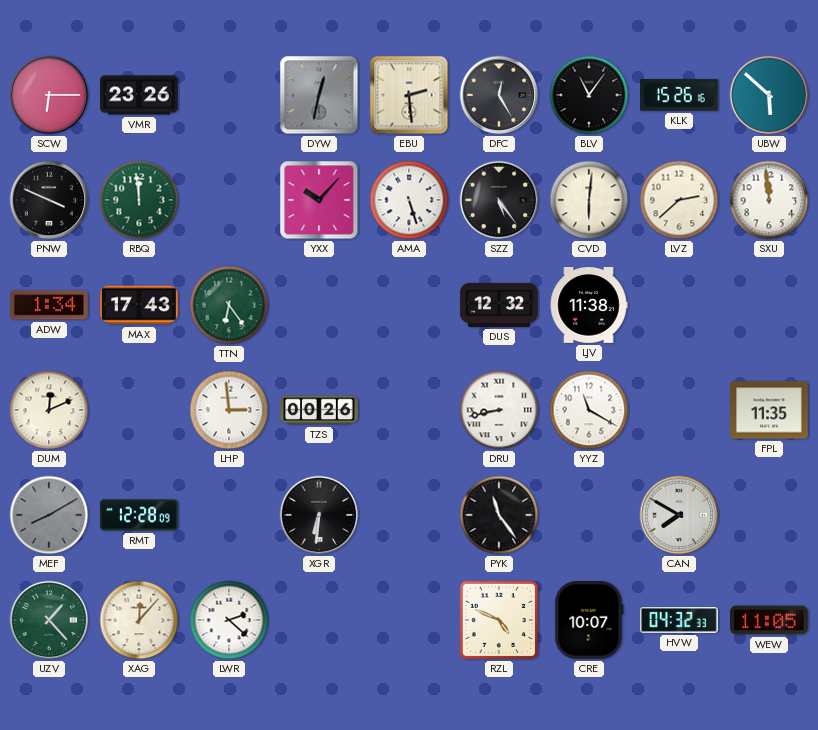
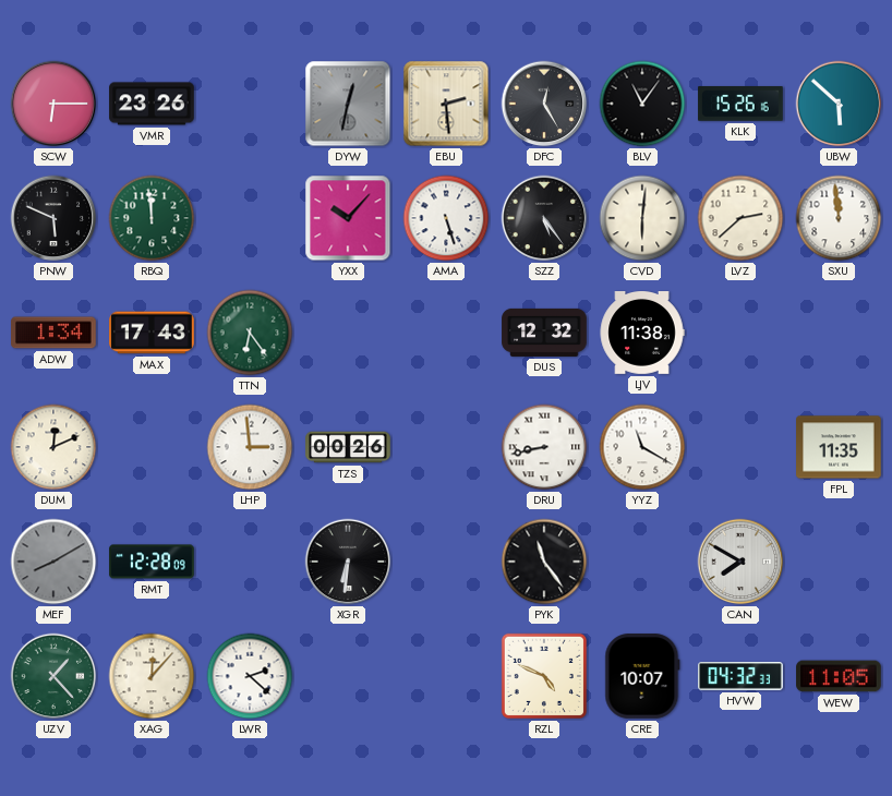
PNW: 3:49 -> 5:49 (53, 218)
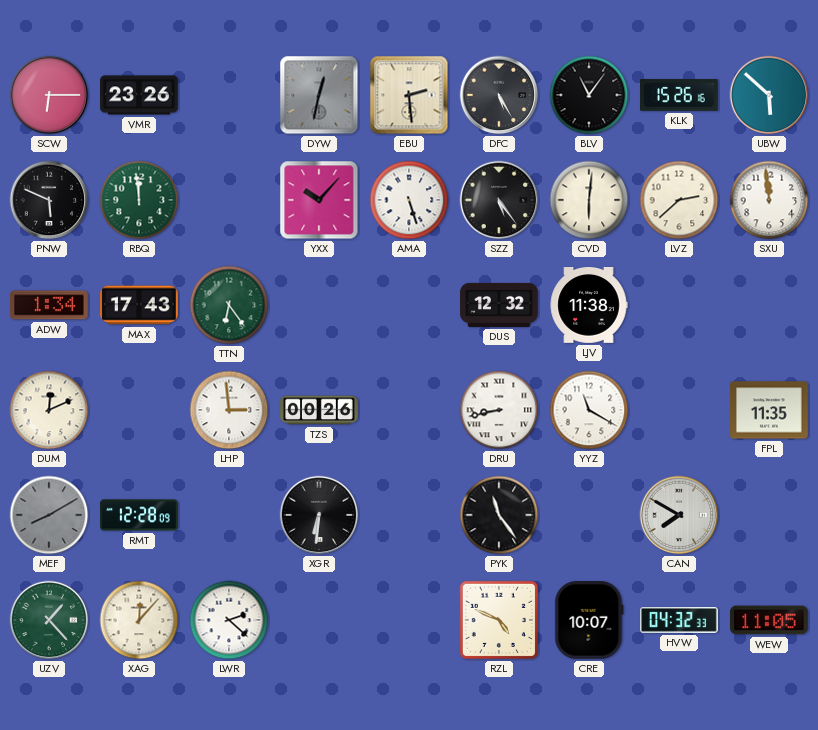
DFC: 12:25 -> 5:25 (499, 95)
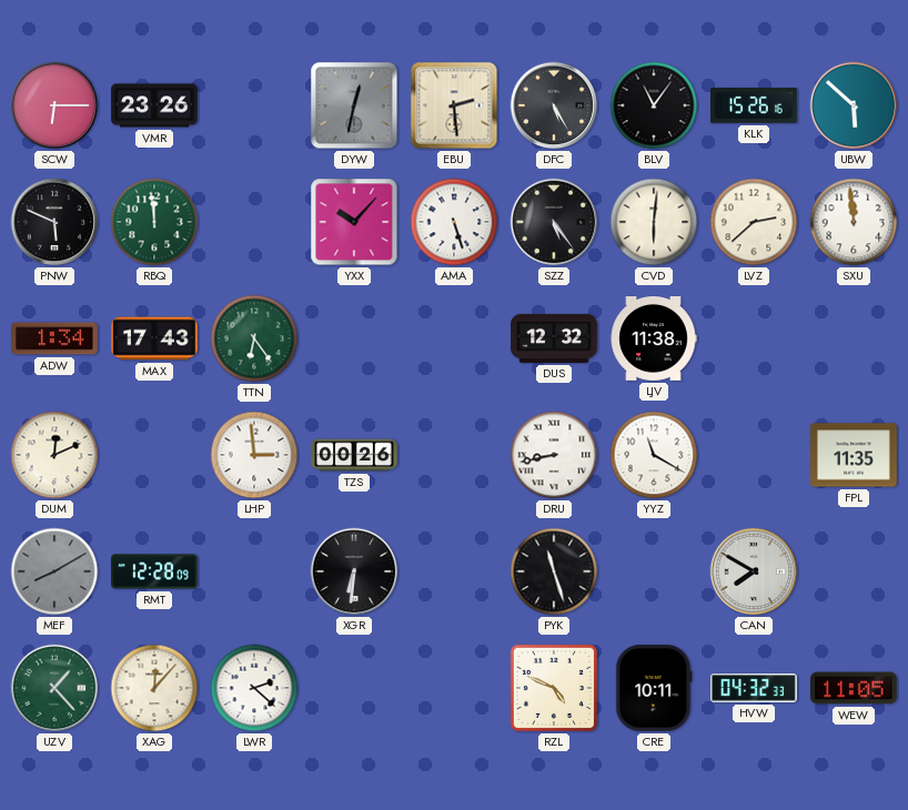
PYK: 11:24 -> 11:27 (554, 571)
CRE: 10:07 -> 10:11 (654, 688)
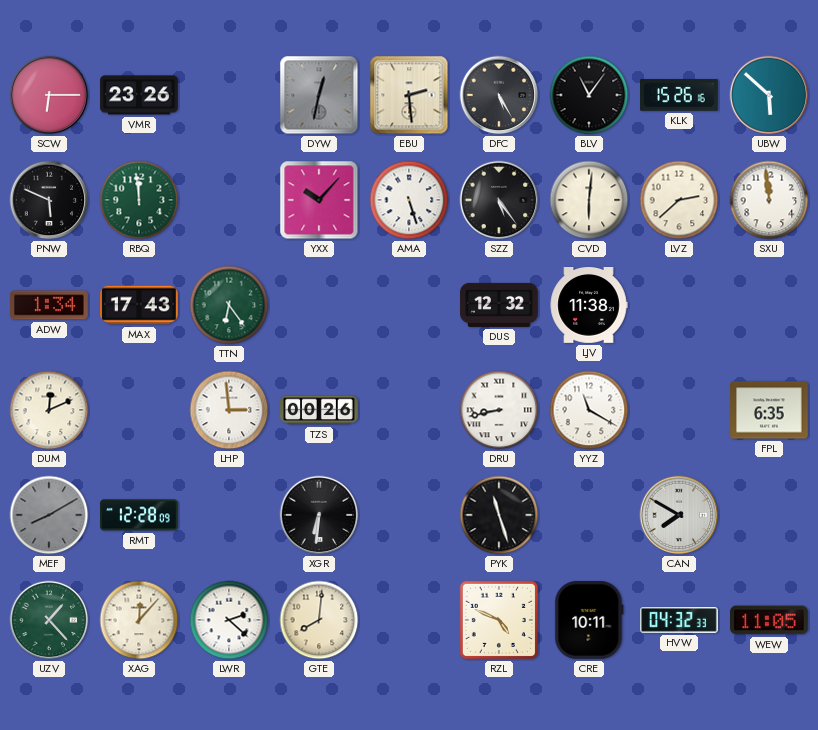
FPL: 11:35 -> 6:35 (769, 410)
GTE: none -> 8:01 (319, 620)
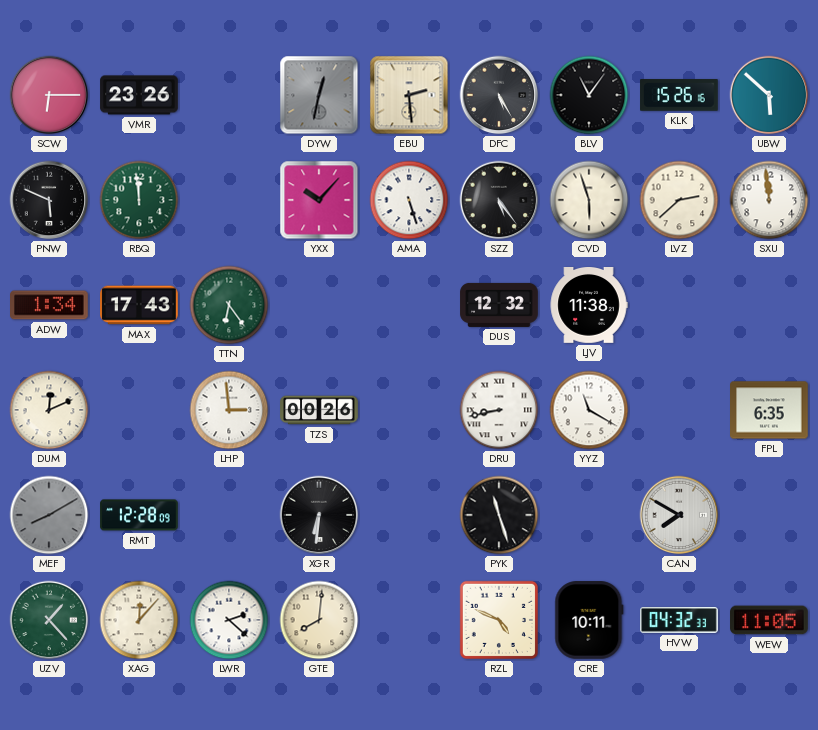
CVD: 6:01 -> 5:57 (589, 200)
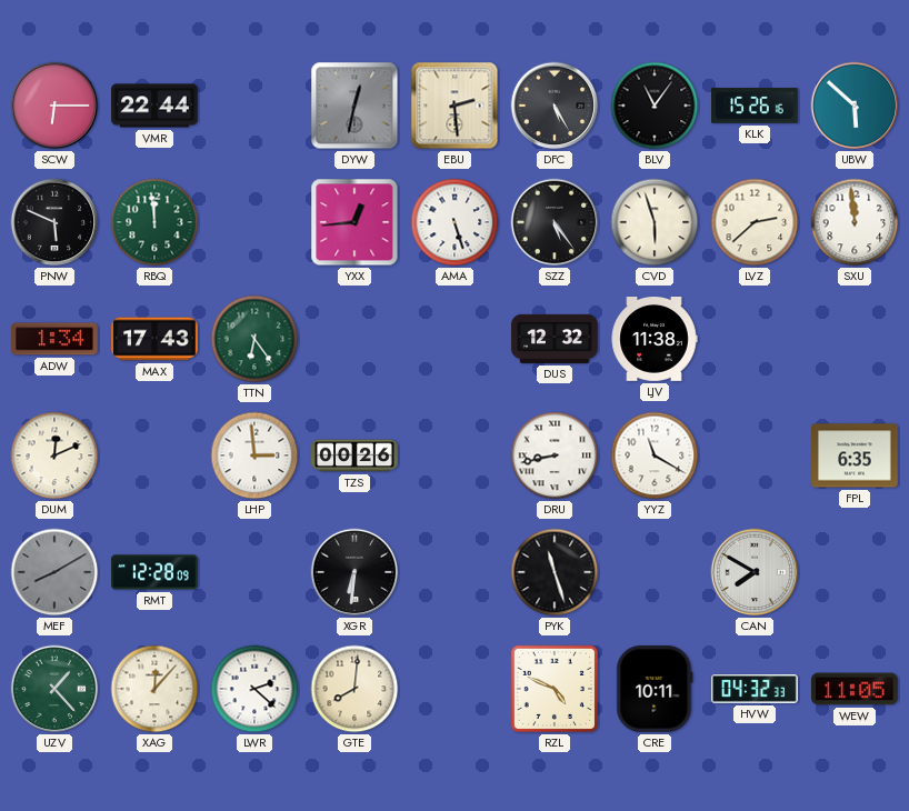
VMR: 23:26 -> 22:44 (154, 106)
YXX: 10:07 -> 12:44 (354, 222)
